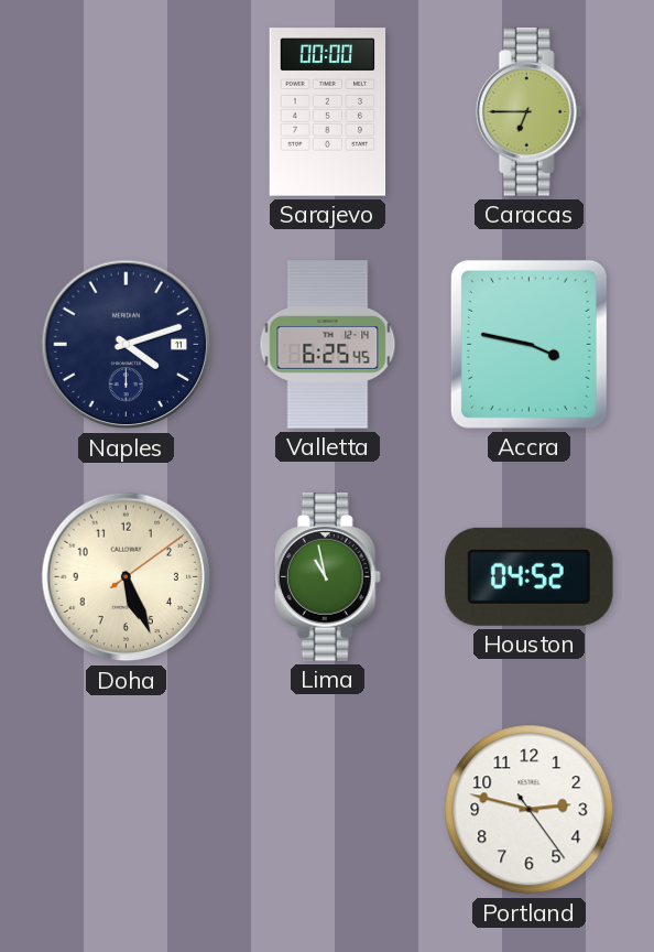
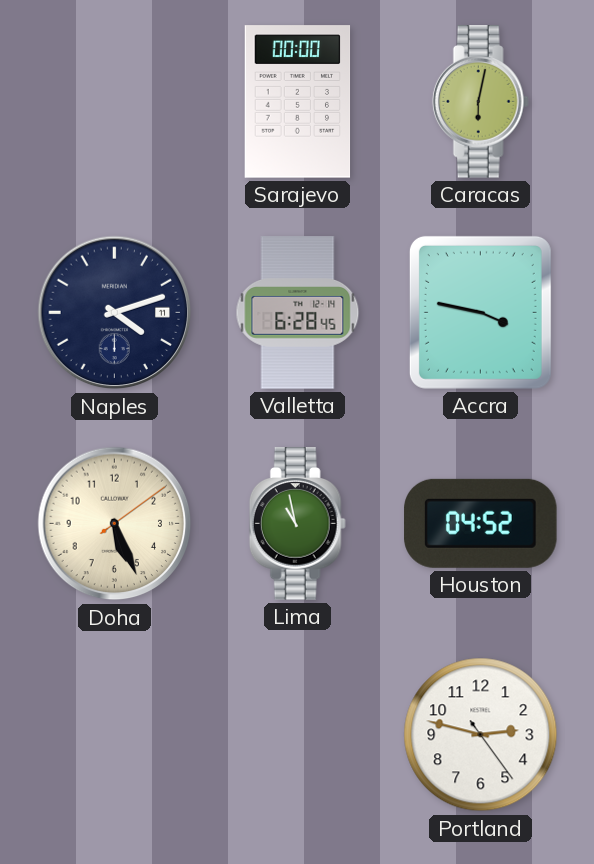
Caracas: 6:45 -> 6:02 (480, 102)
Valletta: 6:25 -> 6:28 (298, 313)
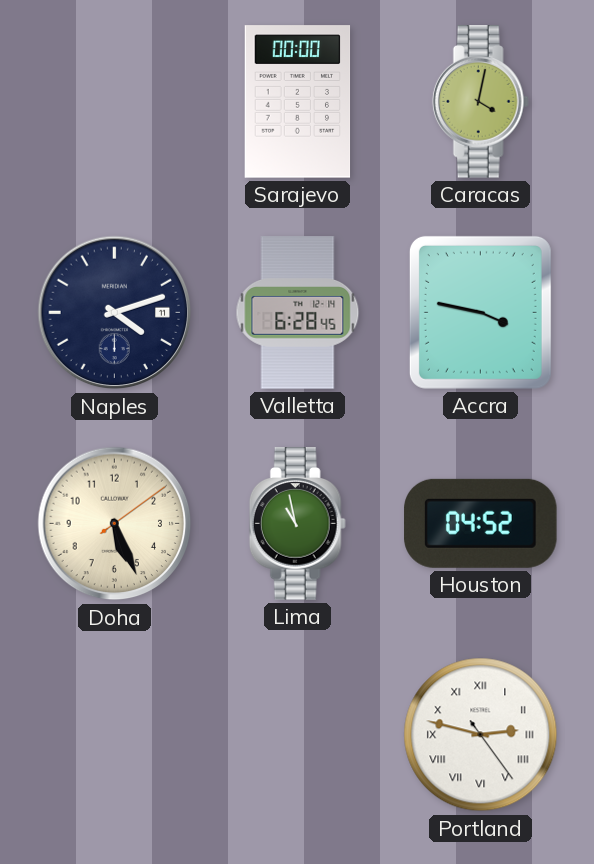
Caracas: 6:02 -> 4:02 (480, 102)
Portland numerals: Arabic -> Roman (481, 735)
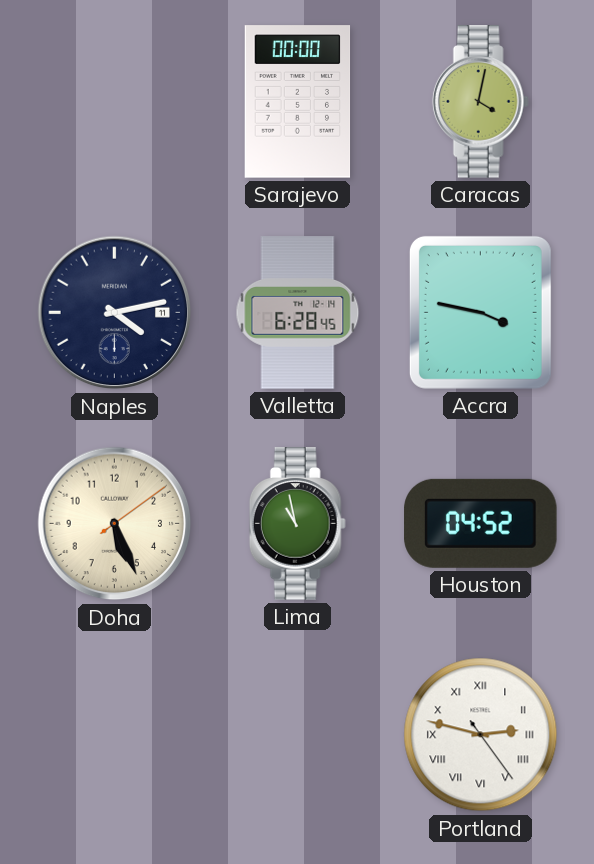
Naples: 4:12 -> 4:13 (115, 313)
